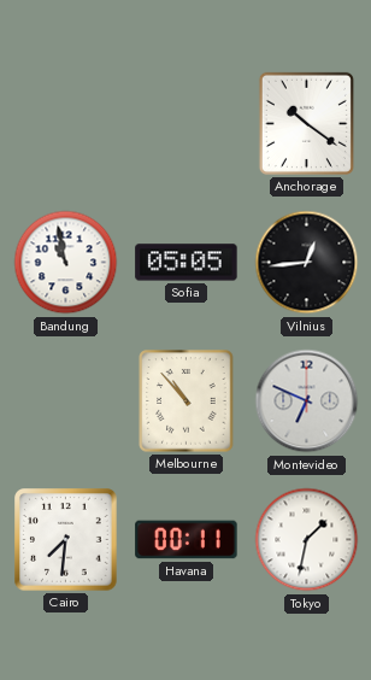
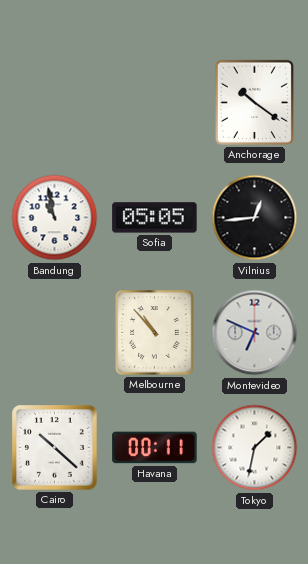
Cairo: 7:31 -> 10:22 (55, 448)
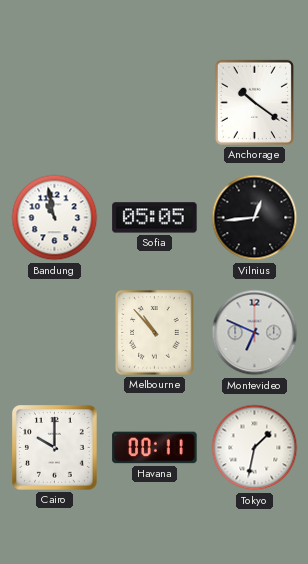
Cairo: 10:22 -> 10:00 (55, 448)
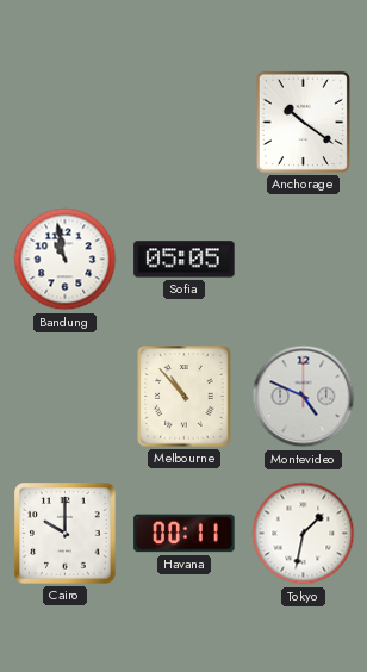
Vilnius: 12:44 -> none (255, 218)
Montevideo: 6:49 -> 4:49 (304, 397)
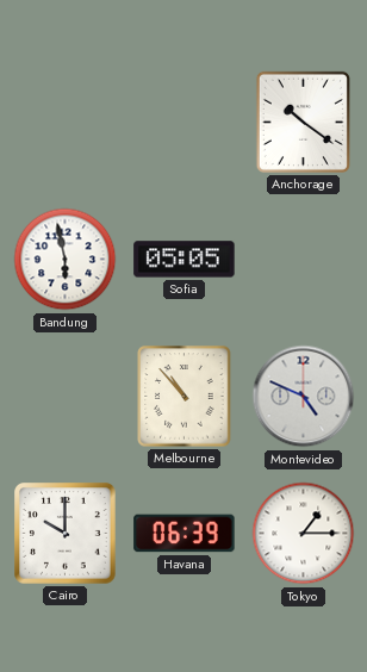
Bandung: 10:58 -> 5:58 (66, 260)
Havana: 00:11 -> 06:39 (185, 534)
Tokyo: 1:32 -> 1:15 (304, 534)
